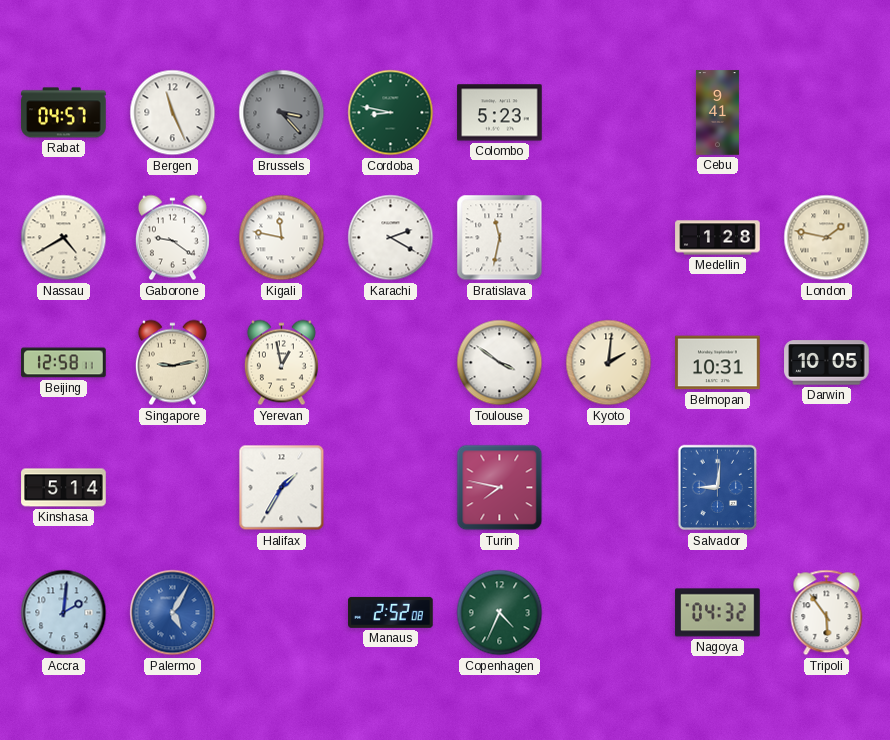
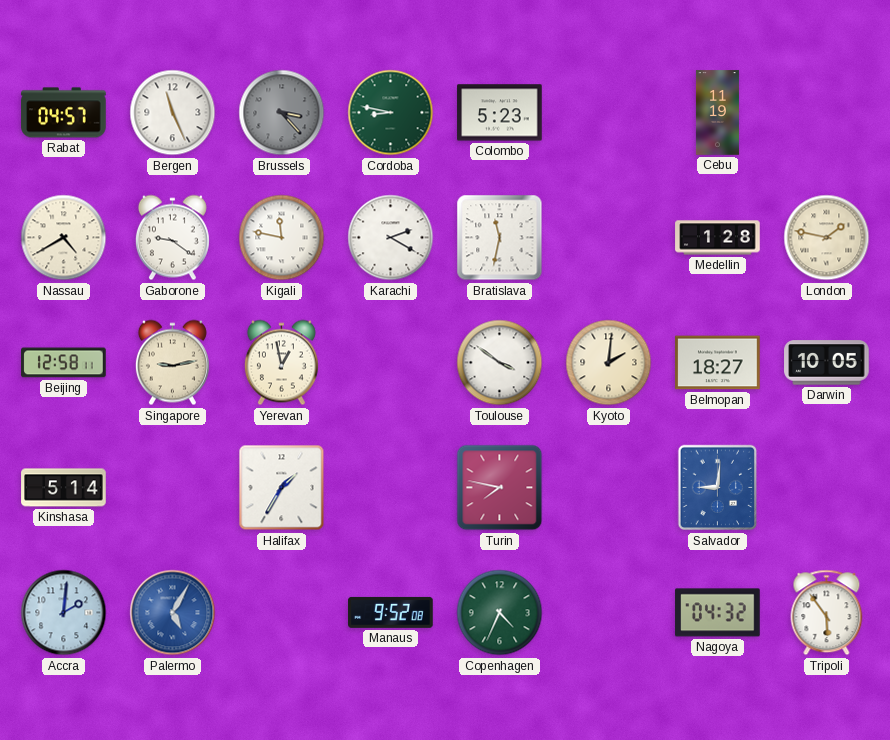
Cebu: 9:41 -> 11:19 (717, 113)
Belmopan: 10:31 -> 18:27 (718, 363)
Manaus: 2:52 -> 9:52 (391, 612)
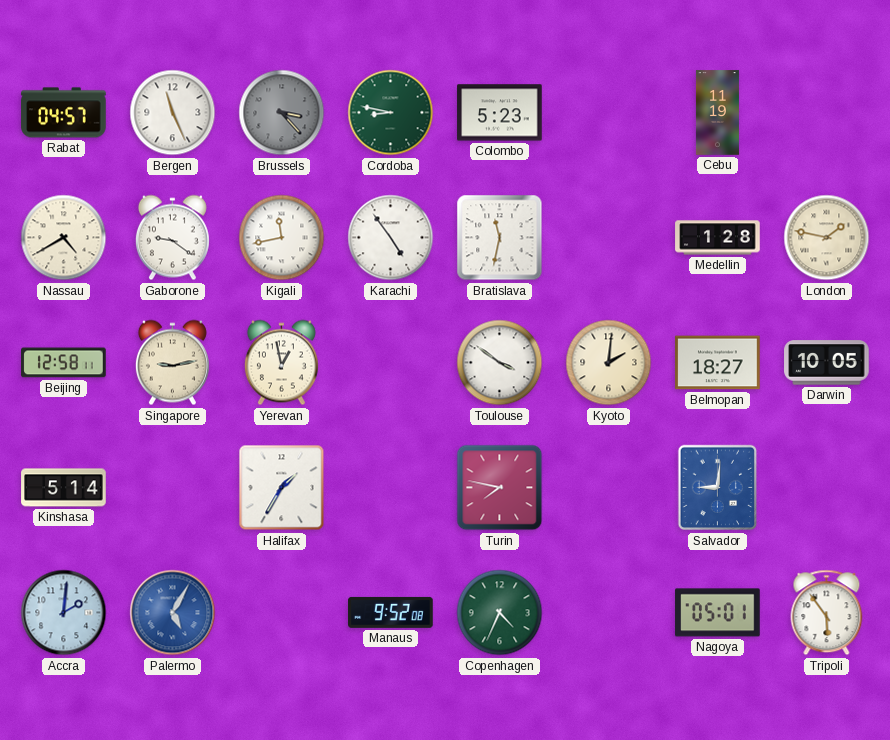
Kigali: 11:47 -> 11:43 (282, 238)
Karachi: 2:20 -> 4:54 (391, 238)
Nagoya: 04:32 -> 05:01 (718, 613)
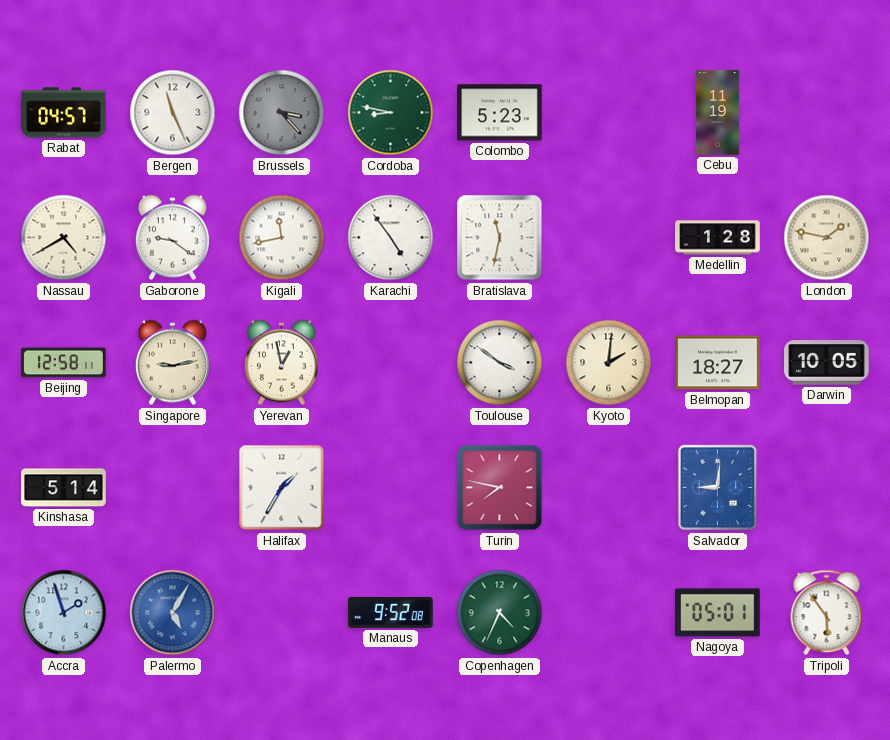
Accra: 2:01 -> 1:57 (64, 613)
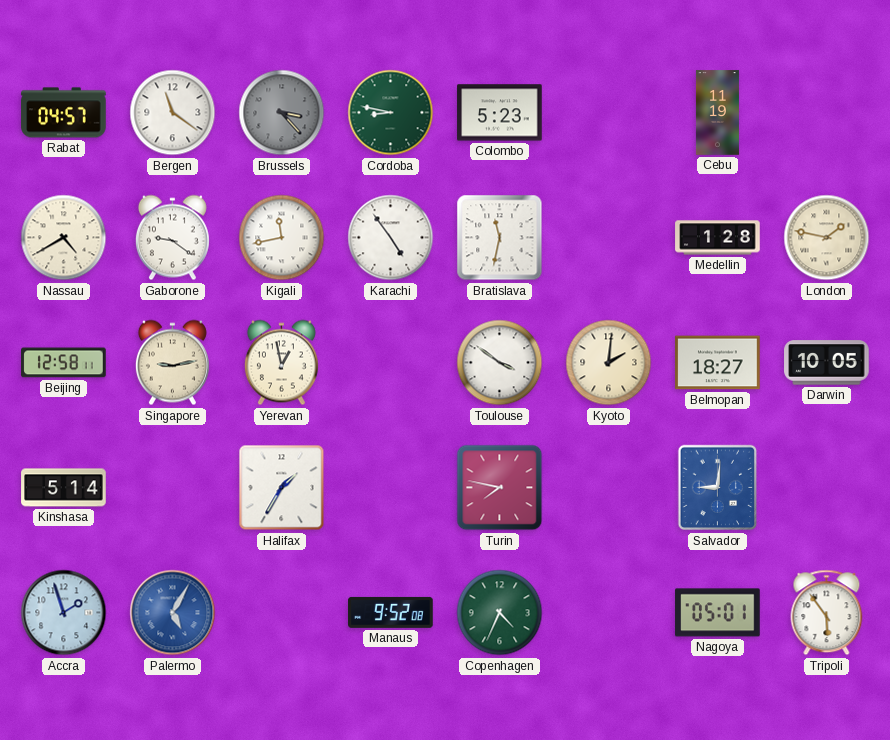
Bergen: 11:26 -> 11:21 (173, 113)
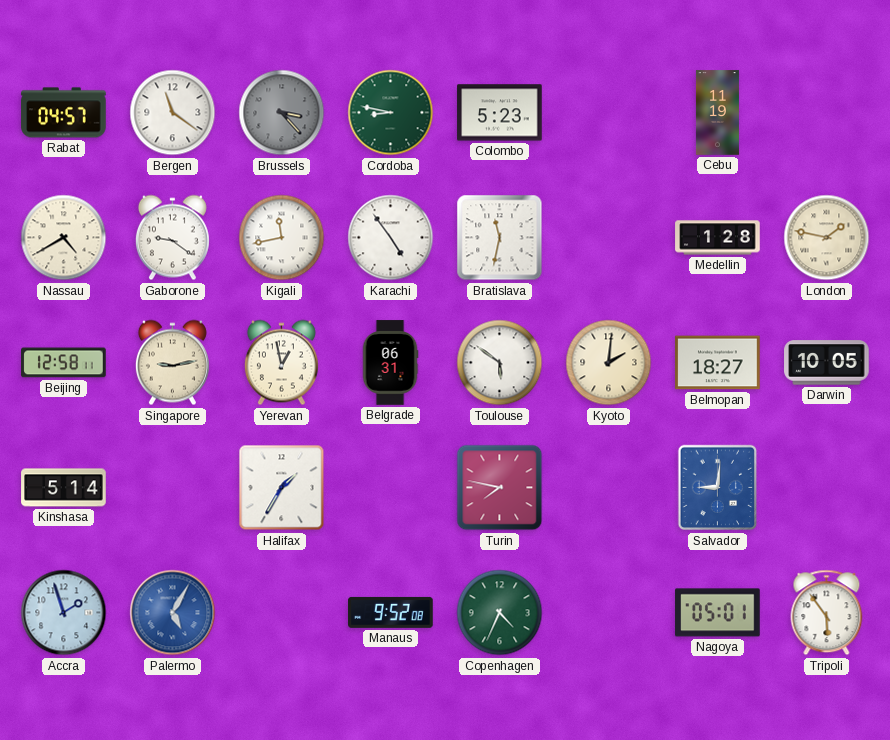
Belgrade: none -> 06:31 (390, 363)
Toulouse: 3:51 -> 5:51 (500, 363)
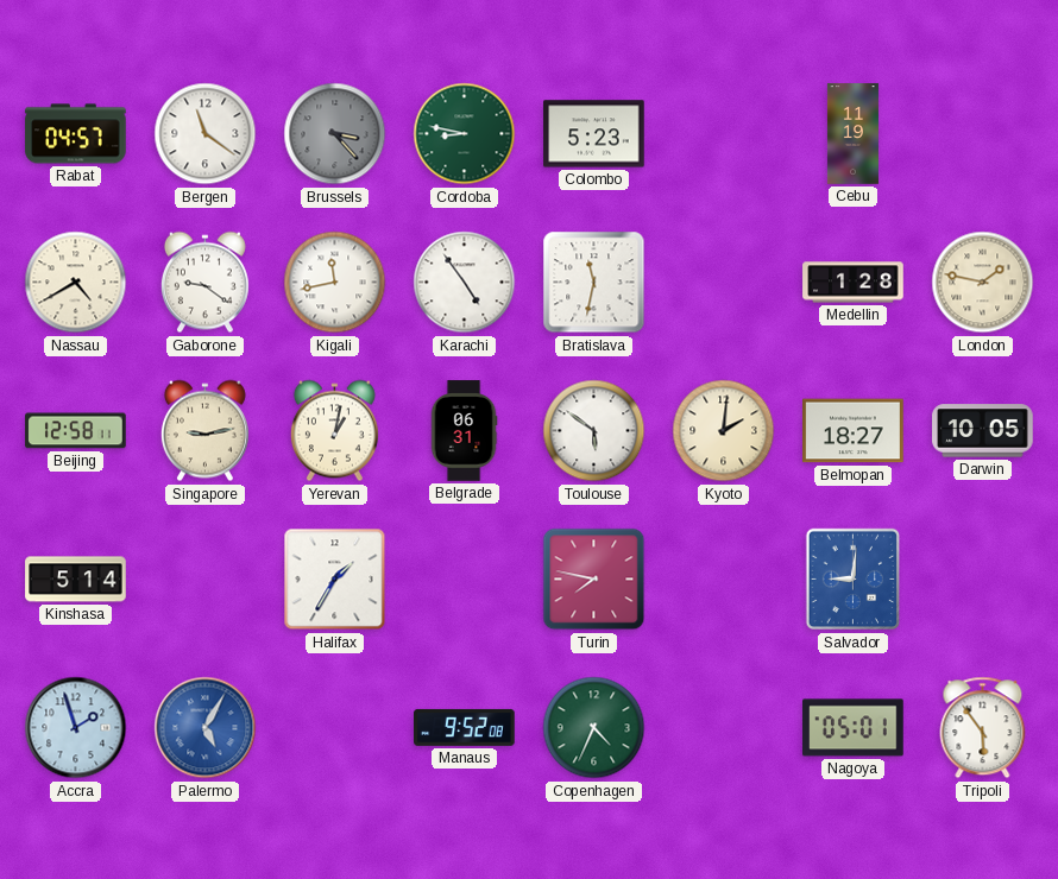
Yerevan: 12:58 -> 1:02 (334, 431)
